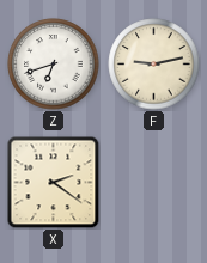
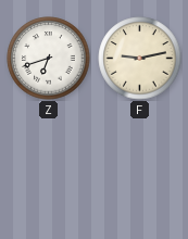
X: 2:21 -> none (53, 182)
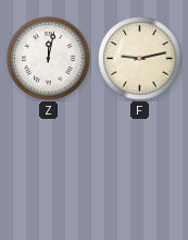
Z: 6:42 -> 12:02 (49, 59)
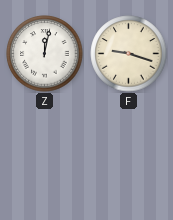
F: 9:13 -> 9:18 (129, 54)
